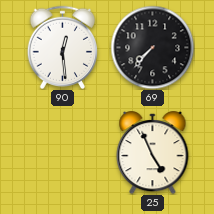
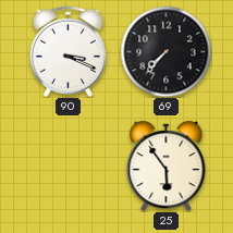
90: 12:29 -> 3:19 (69, 51)
25: 4:56 -> 5:54 (167, 167)
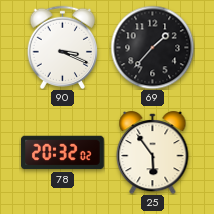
69: 7:37 -> 1:37 (152, 47)
78: none -> 20:32 (63, 153)
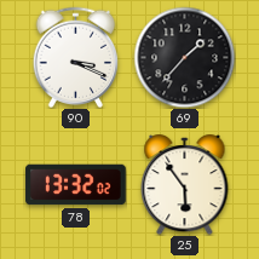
78: 20:32 -> 13:32 (76, 185)
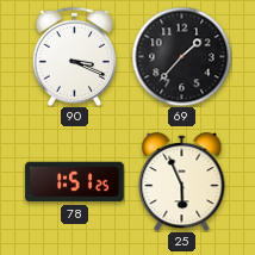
78: 13:32 -> 1:51 (75, 182)
25: 5:54 -> 5:56 (182, 182)
